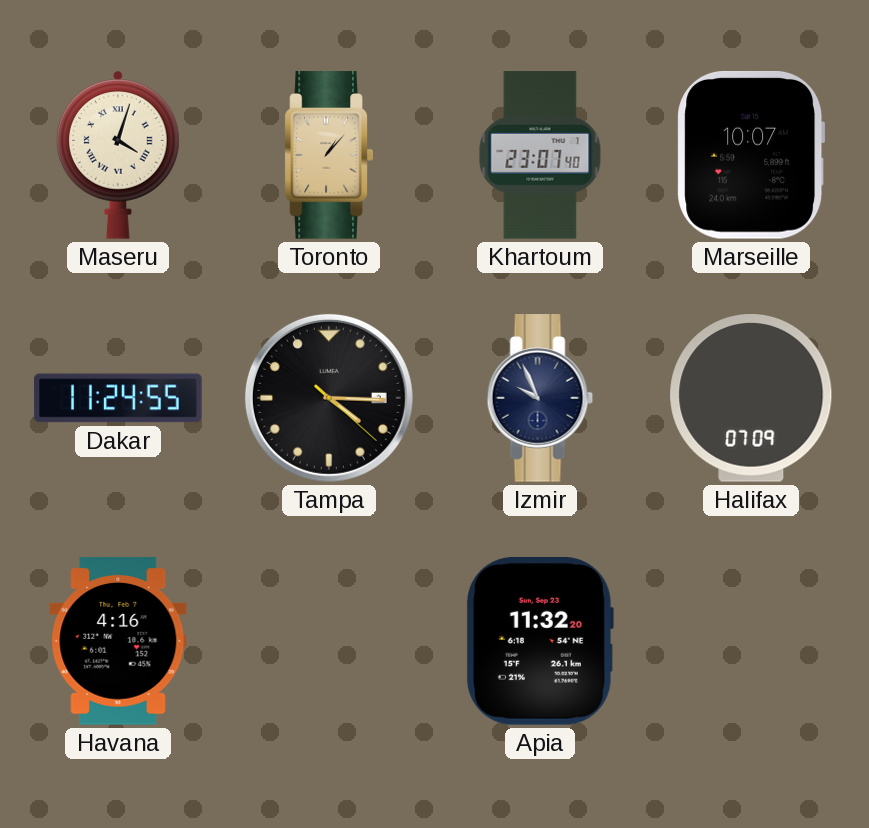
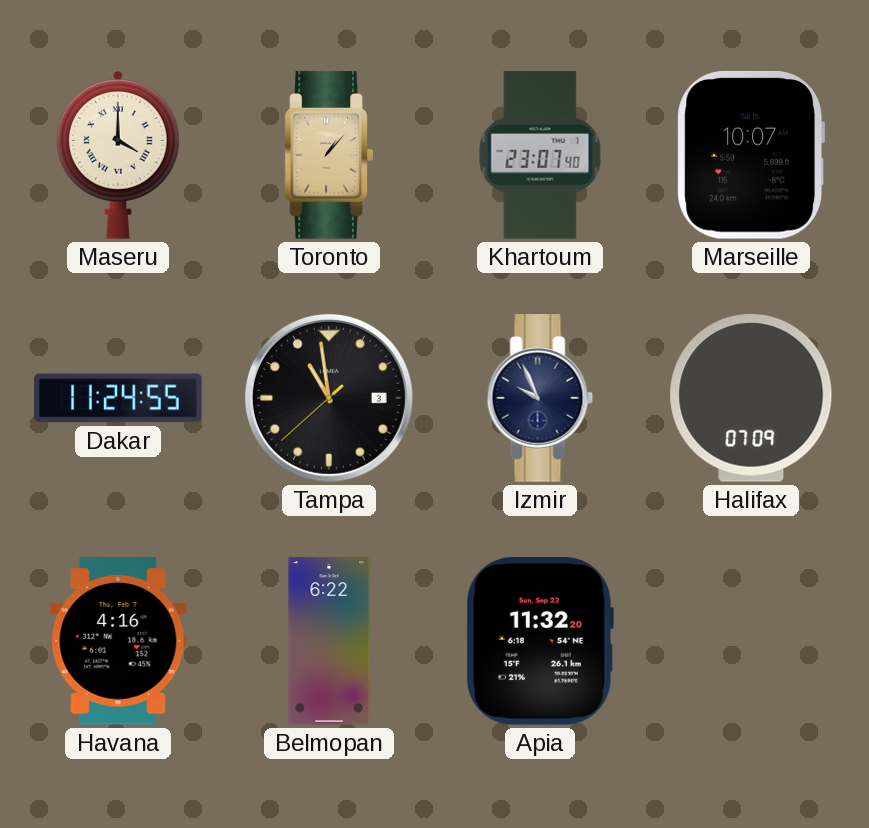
Maseru: 4:03 -> 4:00 (119, 155)
Tampa: 4:15 -> 10:58 (329, 398)
Belmopan: none -> 6:22 (329, 641)
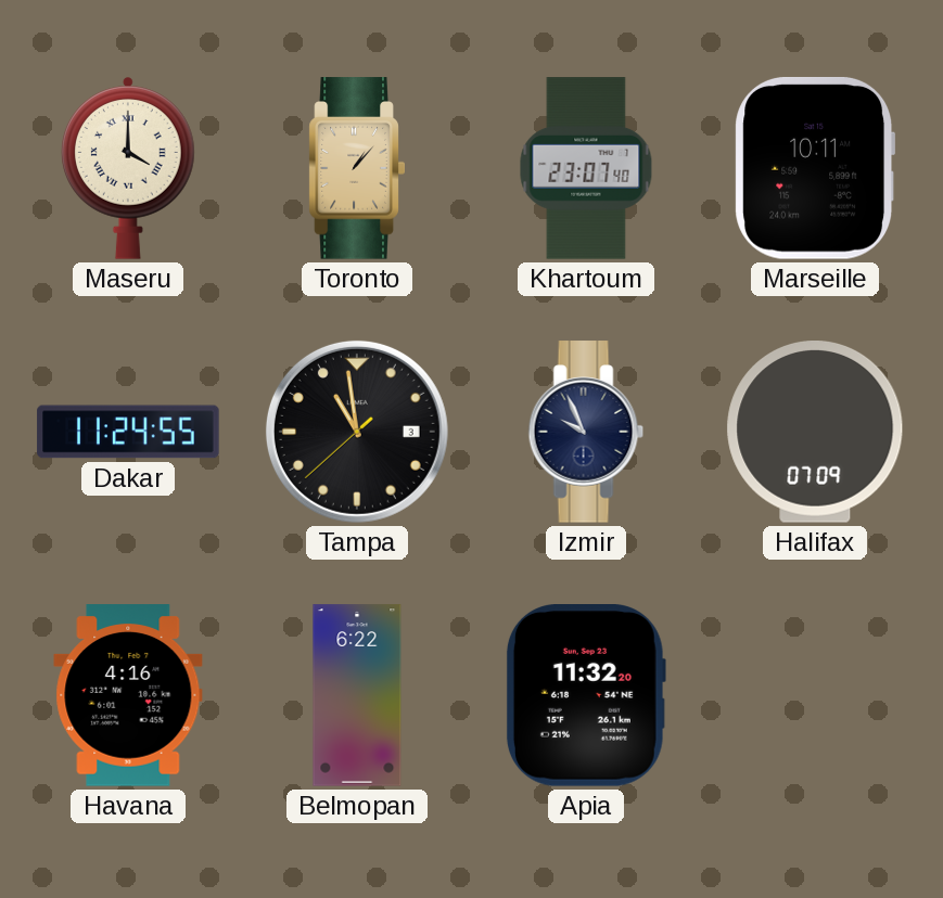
Marseille: 10:07 -> 10:11 (815, 168)
